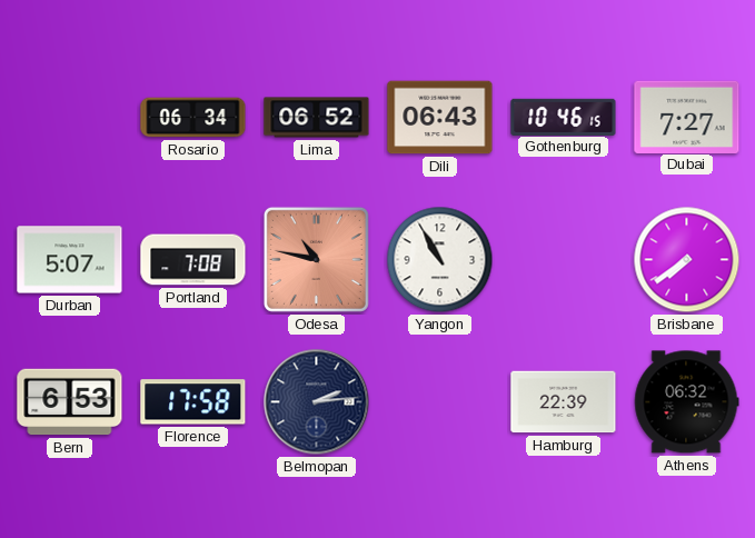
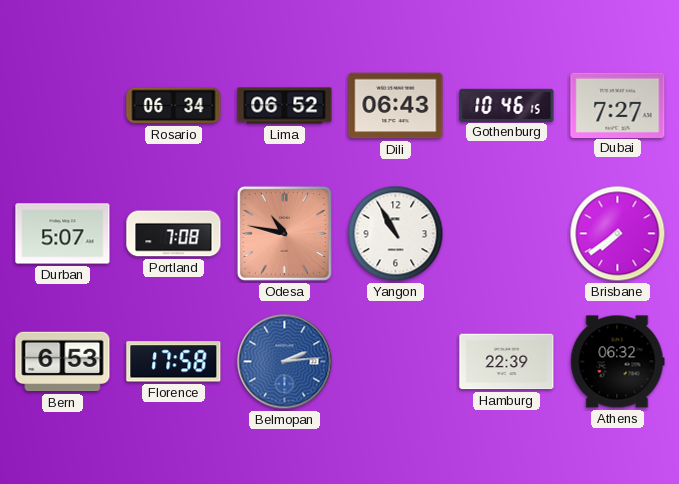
Belmopan dial: navy -> blue (285, 362)
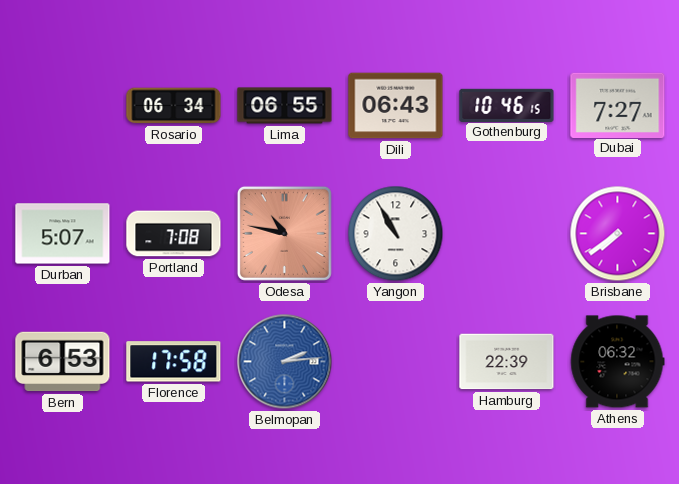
Lima: 06:52 -> 06:55 (285, 106)
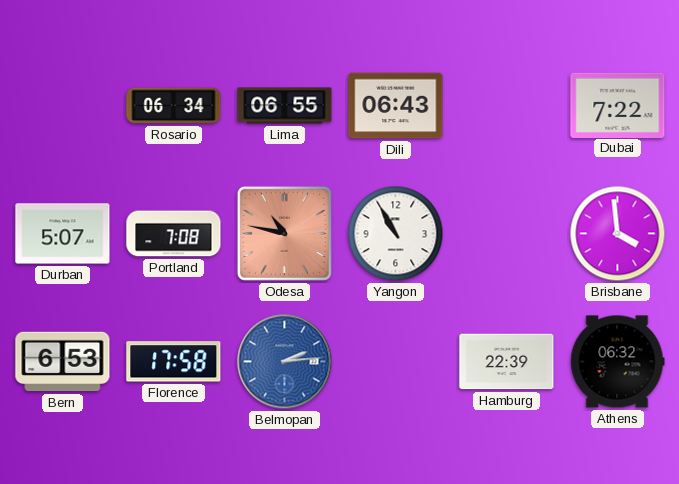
Gothenburg: 10:46 -> none (507, 105)
Dubai: 7:27 -> 7:22 (618, 105)
Brisbane: 7:39 -> 3:59 (618, 234)
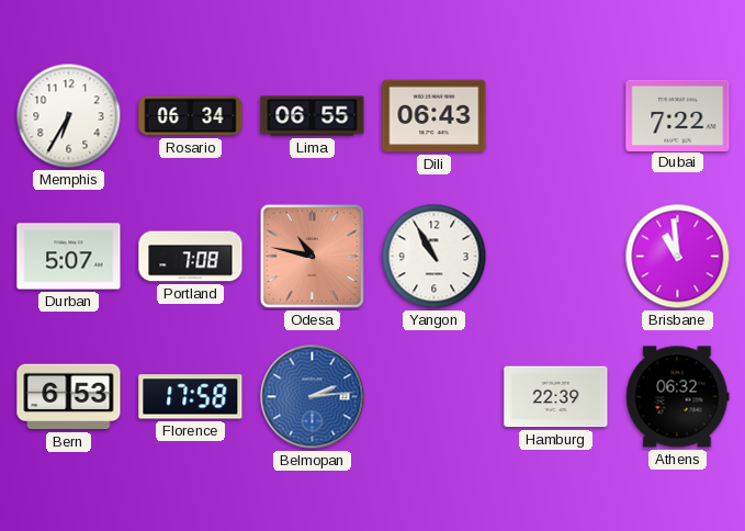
Memphis: none -> 6:35 (69, 116)
Brisbane: 3:59 -> 10:59 (678, 257)
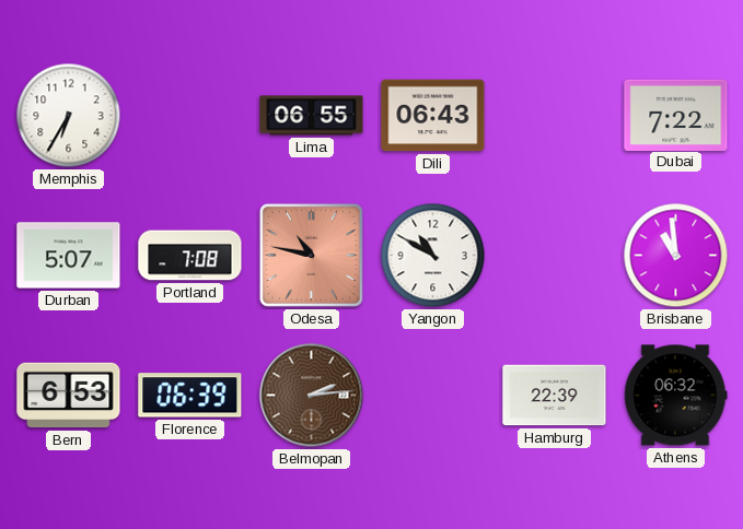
Rosario: 06:34 -> none (191, 116)
Yangon: 10:55 -> 10:50 (433, 256)
Florence: 17:58 -> 06:39 (190, 396)
Belmopan dial: blue -> brown (312, 396)
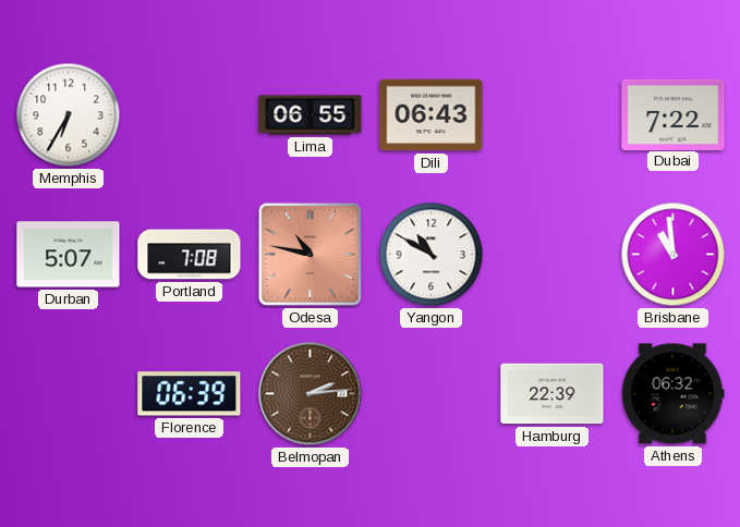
Bern: 6:53 -> none (69, 396)
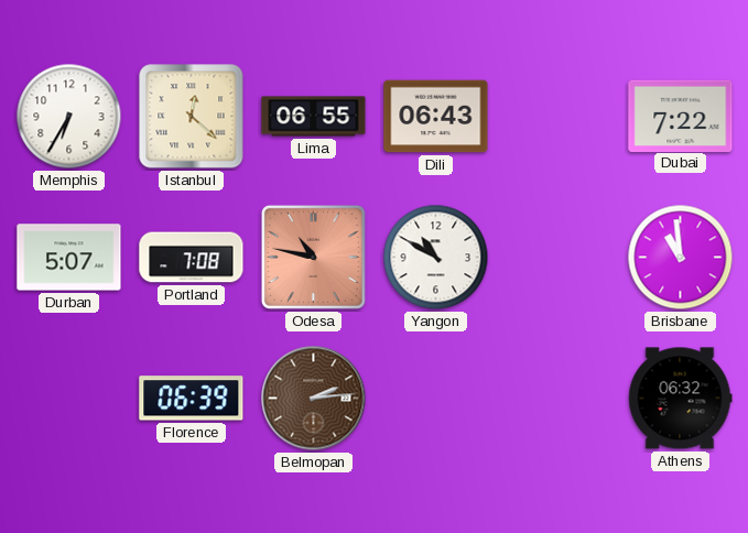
Istanbul: none -> 12:22 (192, 117)
Hamburg: 22:39 -> none (553, 394)
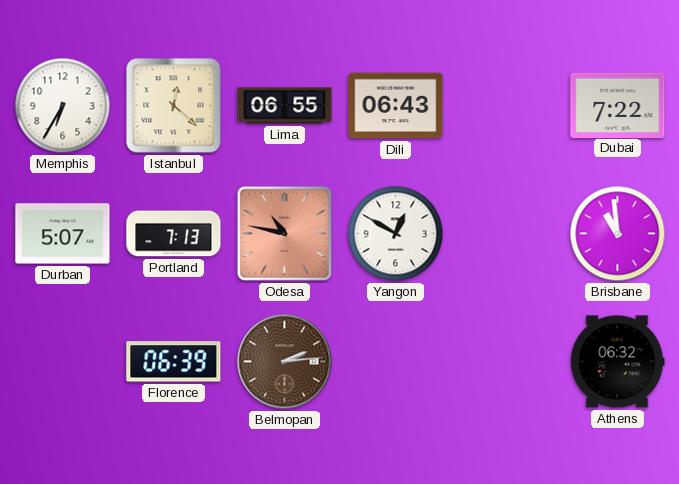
Portland: 7:08 -> 7:13 (174, 234)
Yangon: 10:50 -> 12:50 (396, 234)
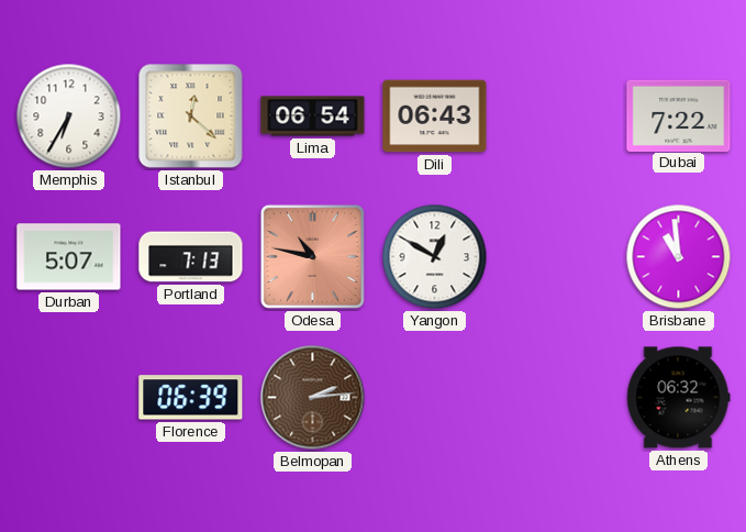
Lima: 06:55 -> 06:54 (313, 117)
